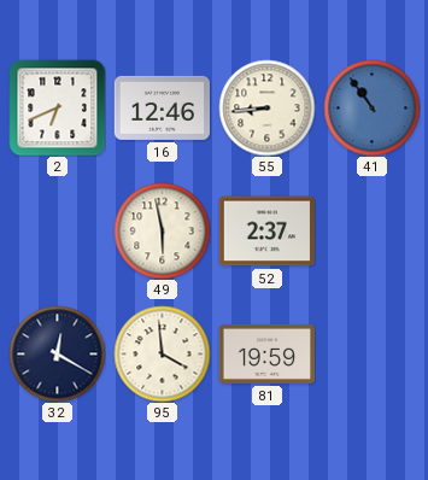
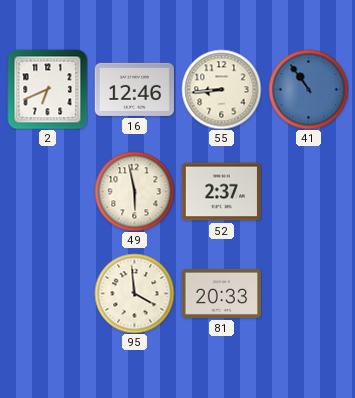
32: 12:20 -> none (57, 353)
81: 19:59 -> 20:33 (221, 293)
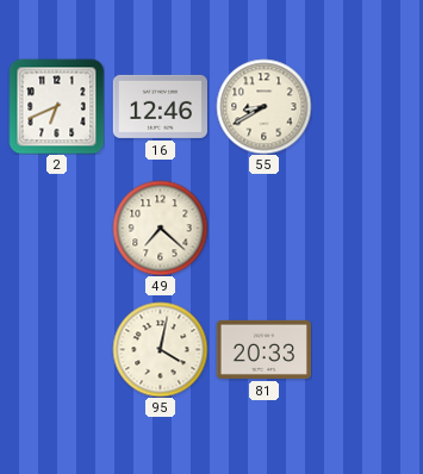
55: 8:44 -> 8:40 (263, 106)
41: 10:54 -> none (308, 89)
49: 5:58 -> 7:22 (160, 227)
52: 2:37 -> none (221, 192)
95: 3:59 -> 4:02 (160, 349)
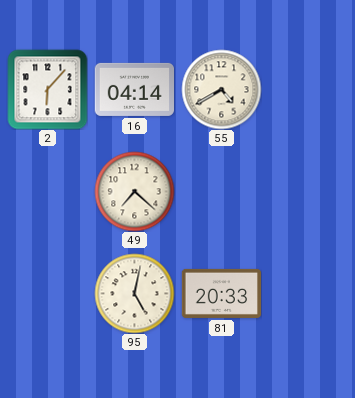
2: 6:41 -> 6:07 (47, 89)
16: 12:46 -> 04:14 (134, 89)
55: 8:40 -> 4:40 (221, 89)
95: 4:02 -> 5:02 (134, 293)
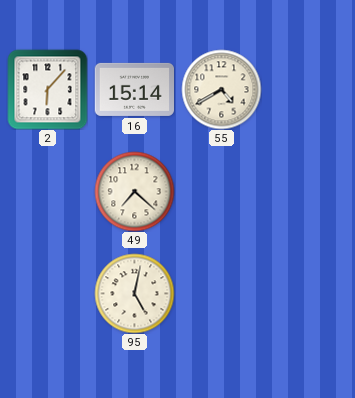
16: 04:14 -> 15:14 (134, 89)
81: 20:33 -> none (221, 293)
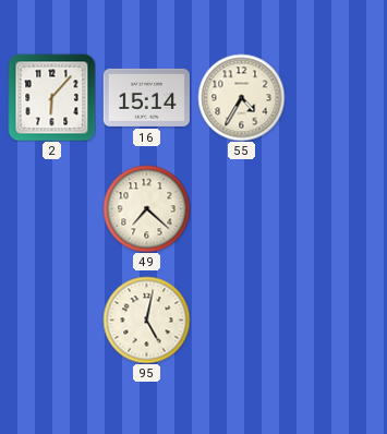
55: 4:40 -> 4:35 (241, 97)
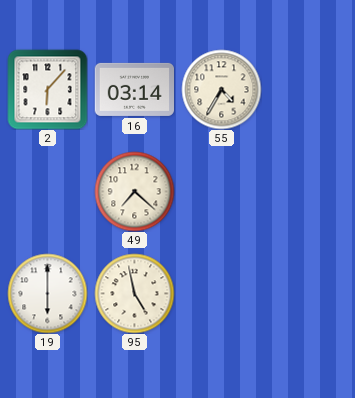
16: 15:14 -> 03:14 (134, 89)
19: none -> 6:00 (47, 293)
95: 5:02 -> 4:58 (134, 293)
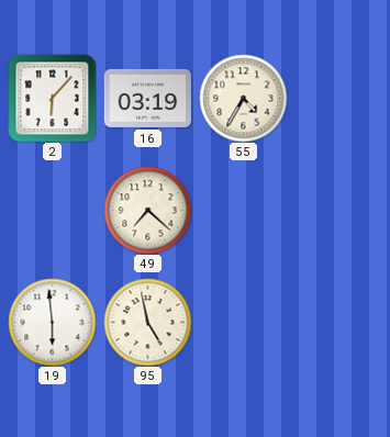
16: 03:14 -> 03:19 (147, 98)
19: 6:00 -> 5:59 (52, 322)
